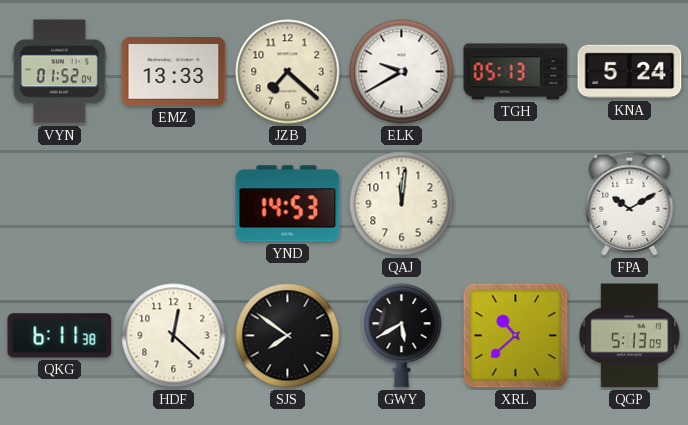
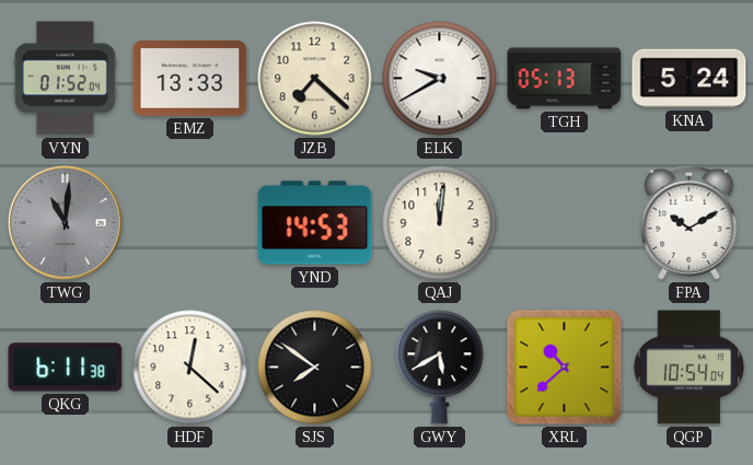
TWG: none -> 11:01 (66, 223)
QGP: 5:13 -> 10:54 (690, 368)
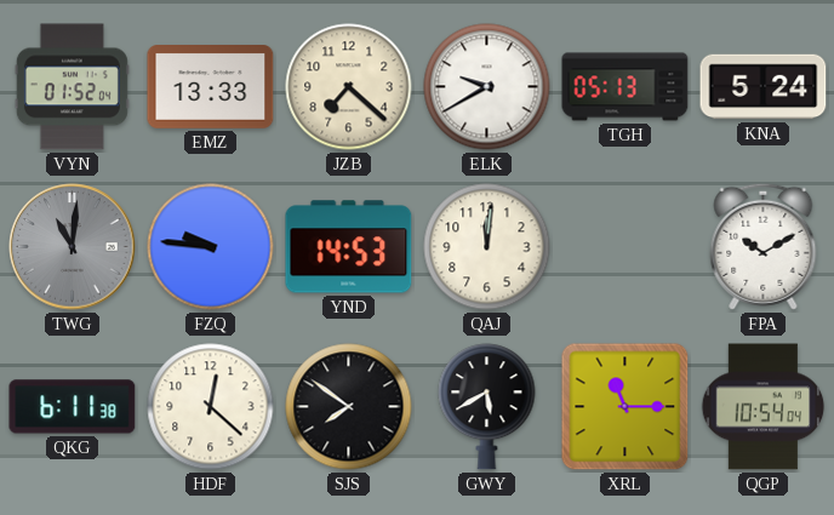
FZQ: none -> 9:46 (211, 247)
XRL: 10:38 -> 11:15 (625, 407)
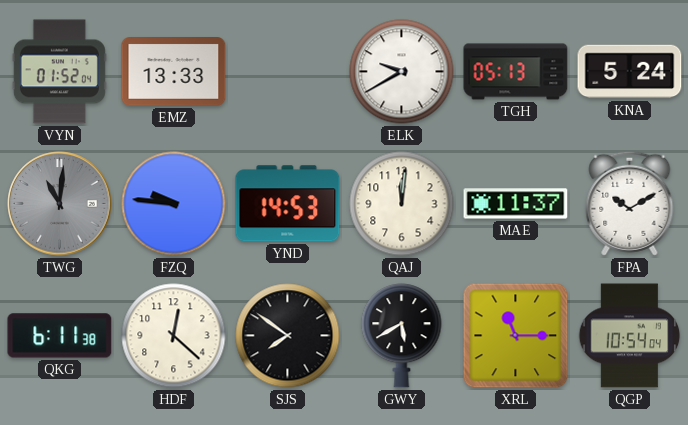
JZB: 7:22 -> none (349, 87)
MAE: none -> 11:37 (516, 204)
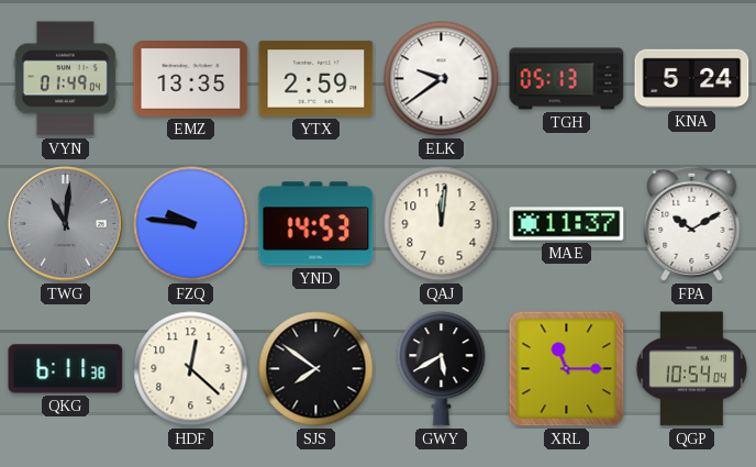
VYN: 01:52 -> 01:49 (65, 79)
EMZ: 13:33 -> 13:35 (191, 79)
YTX: none -> 2:59 (316, 79)
ELK: 9:40 -> 9:39 (442, 79)
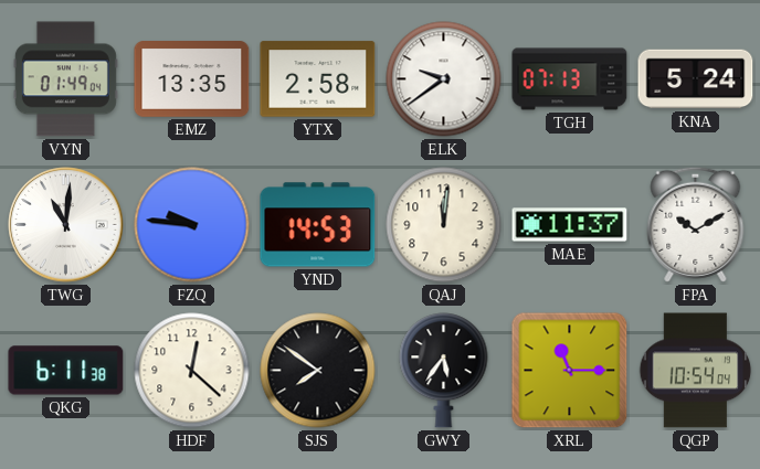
YTX: 2:59 -> 2:58 (318, 79)
TGH: 05:13 -> 07:13 (570, 79)
TWG dial: grey -> white (66, 225)
GWY: 5:40 -> 5:36 (444, 371)
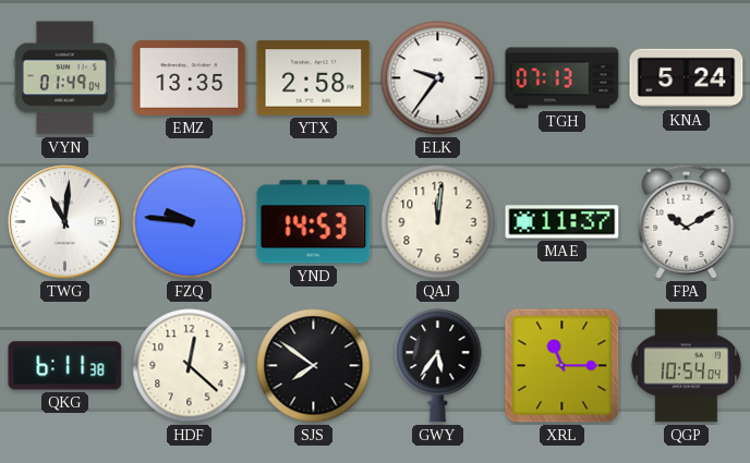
ELK: 9:39 -> 9:36 (438, 78)
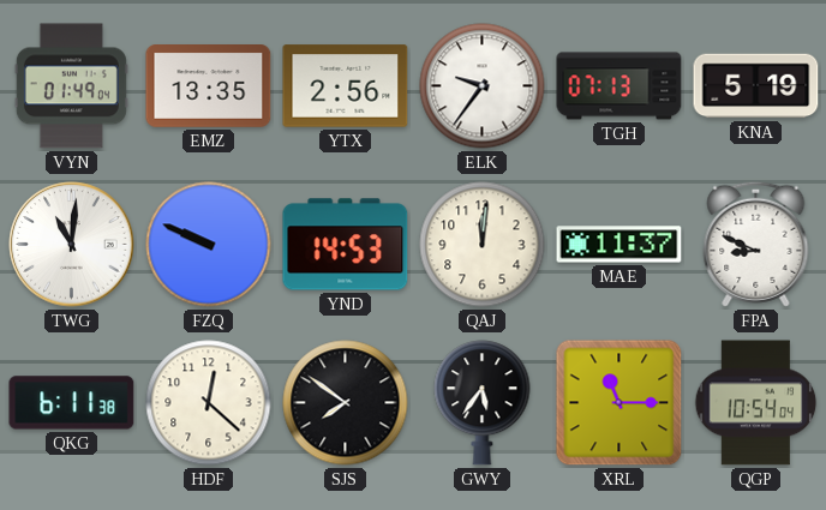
YTX: 2:58 -> 2:56 (346, 86)
KNA: 5:24 -> 5:19 (756, 86)
FZQ: 9:46 -> 9:49 (209, 245)
FPA: 10:10 -> 8:49 (756, 244)
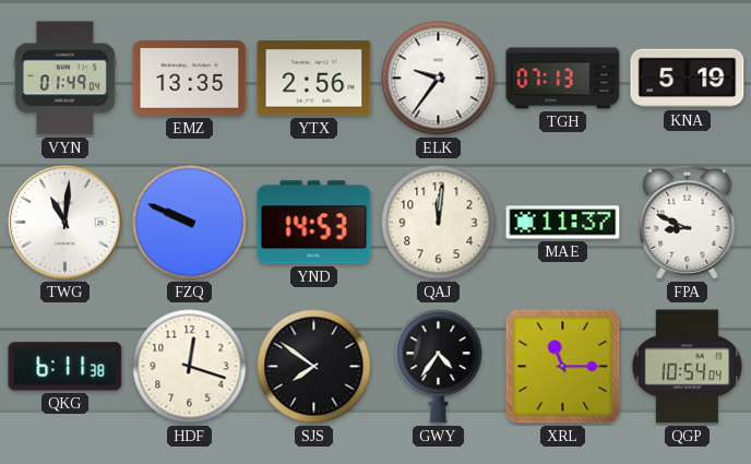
HDF: 12:22 -> 12:18 (190, 367)
GWY: 5:36 -> 4:36 (439, 367)
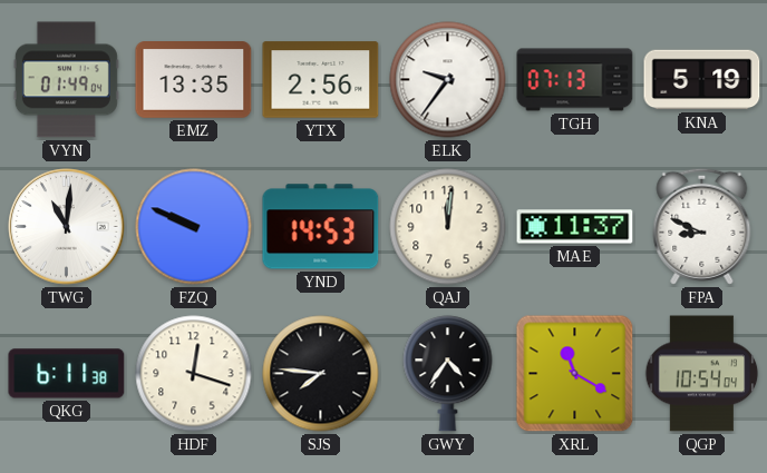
SJS: 7:51 -> 7:46 (321, 374)
XRL: 11:15 -> 11:20 (575, 374)
